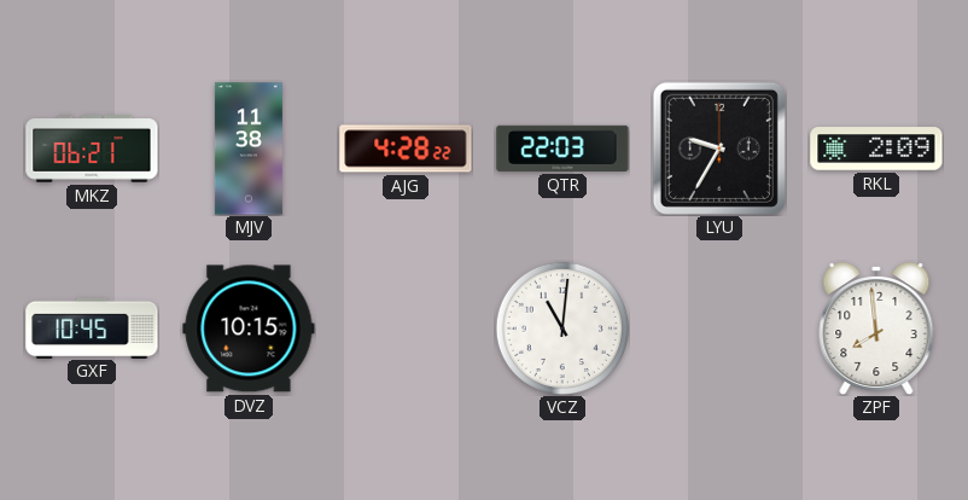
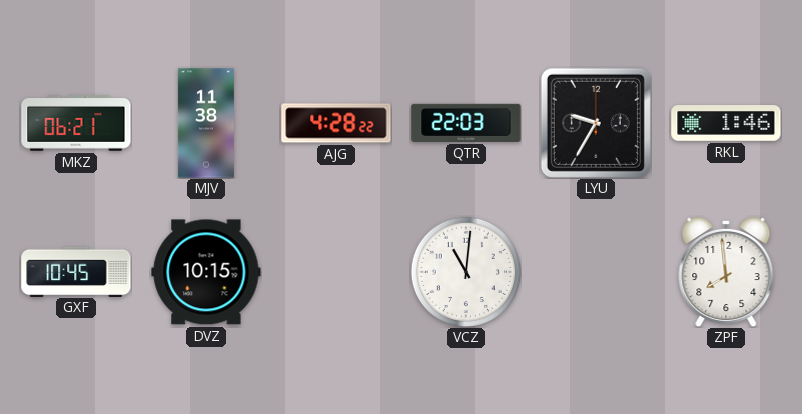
RKL: 2:09 -> 1:46 (726, 123)
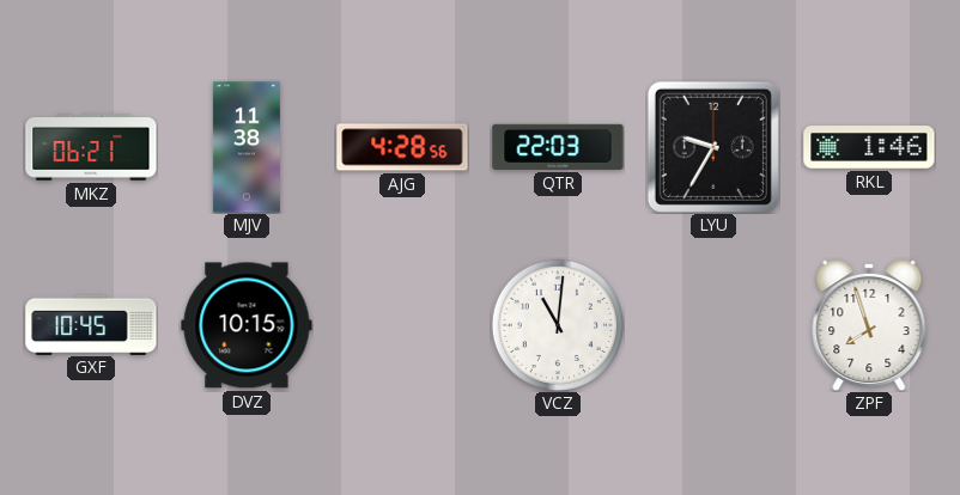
AJG: 4:28:22 -> 4:28:56 (402, 147)
ZPF: 7:59 -> 7:57 (869, 325)
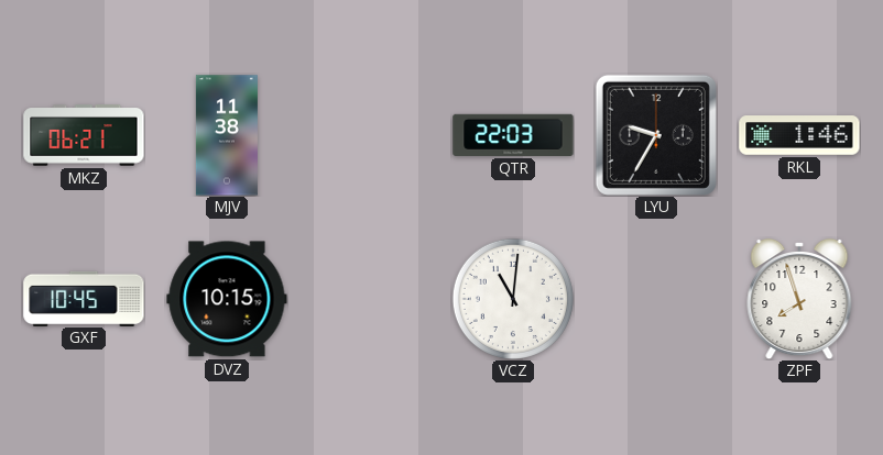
AJG: 4:28 -> none (402, 147)
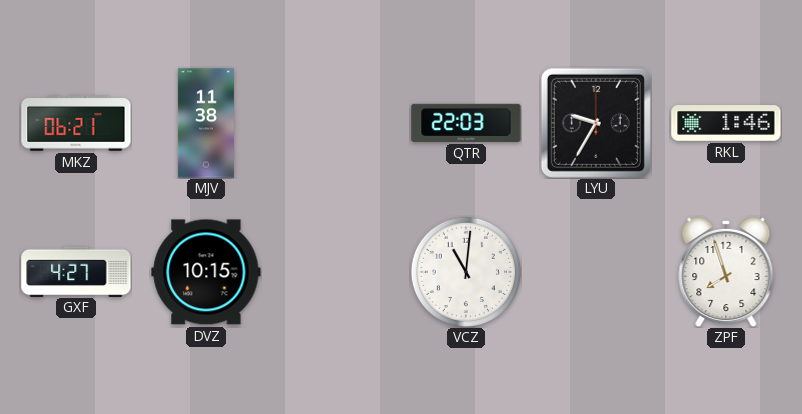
GXF: 10:45 -> 4:27 (76, 271)
